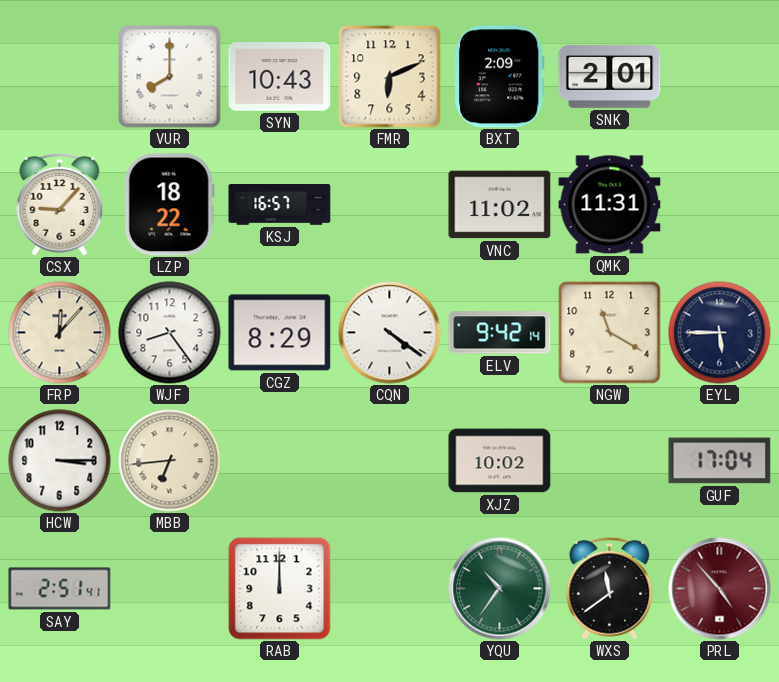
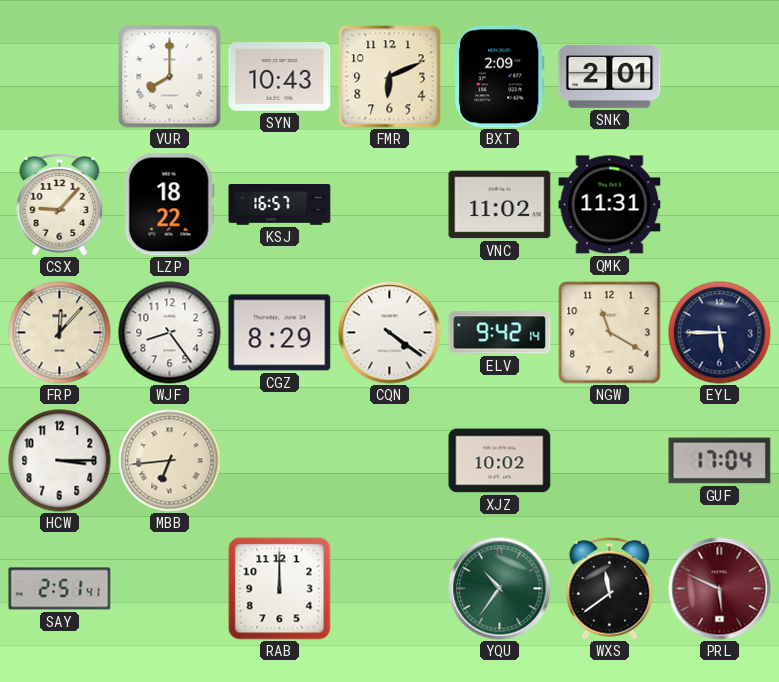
PRL: 4:53 -> 5:49 (720, 589)
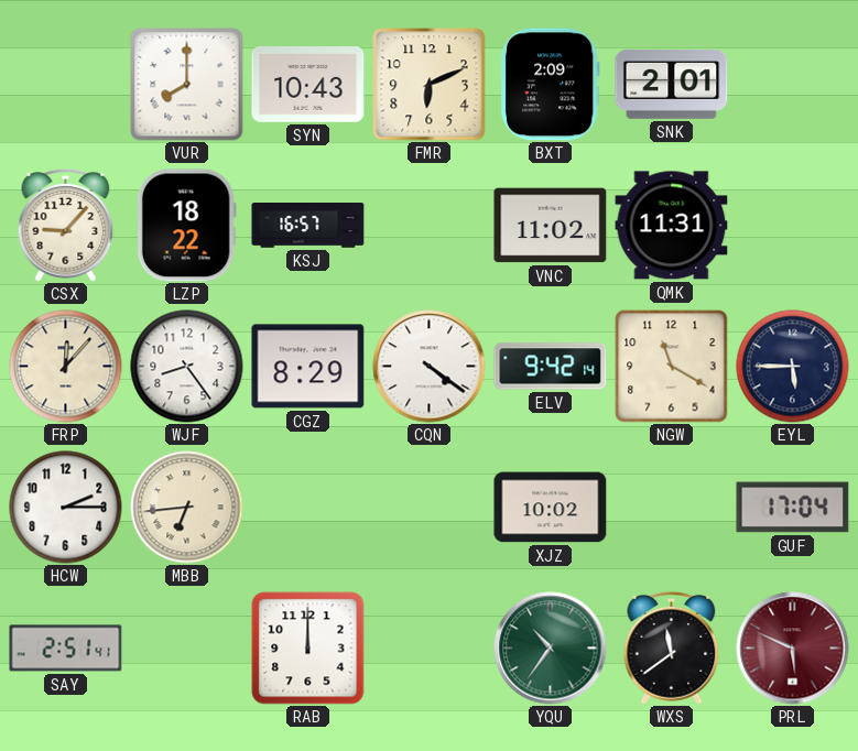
HCW: 3:15 -> 2:15 (66, 508)
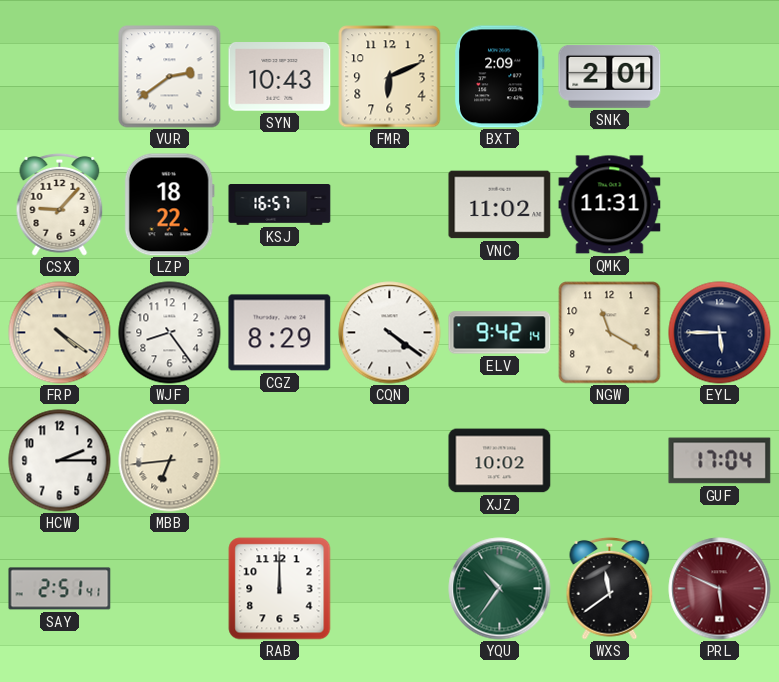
VUR: 8:00 -> 2:39 (170, 77)
FRP: 12:07 -> 4:21 (60, 333)
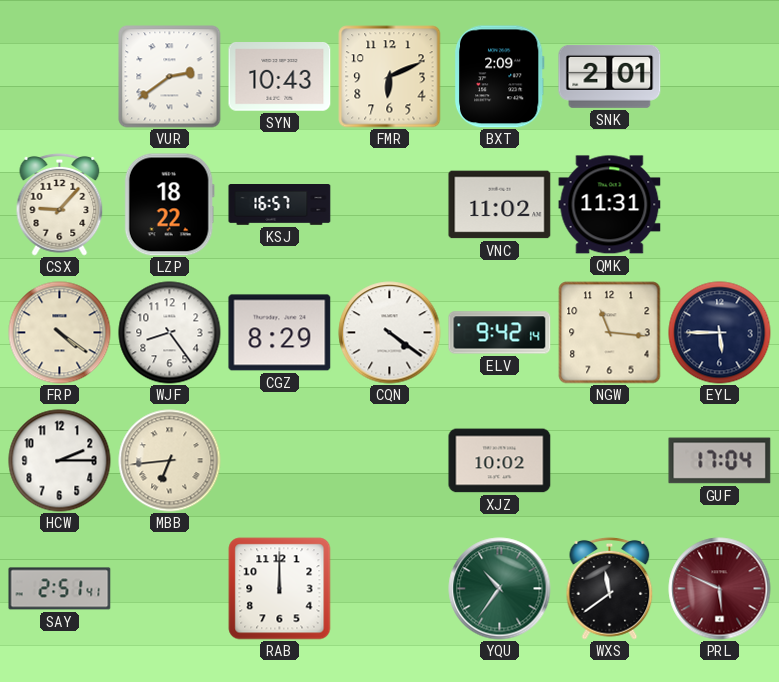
NGW: 11:20 -> 11:16 (610, 333)
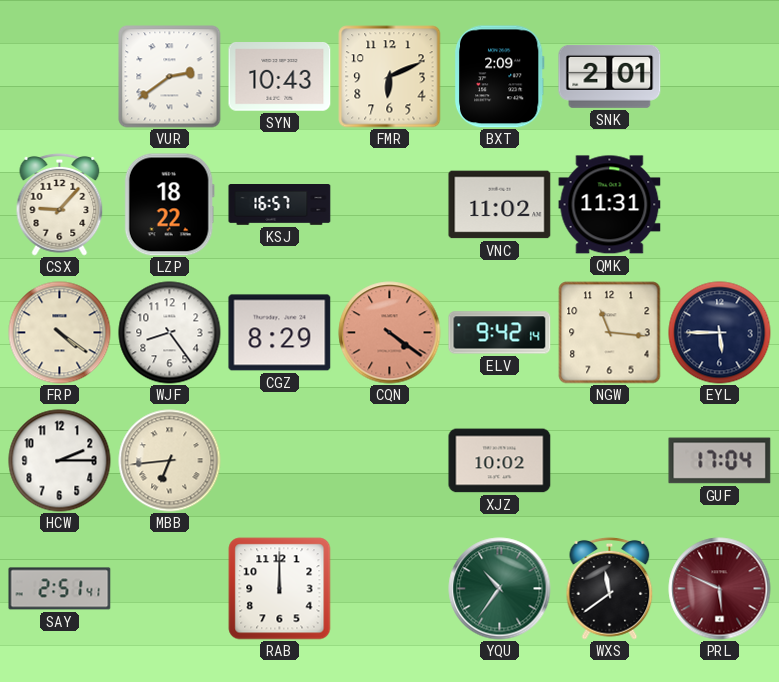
CQN dial: white -> salmon (390, 333)
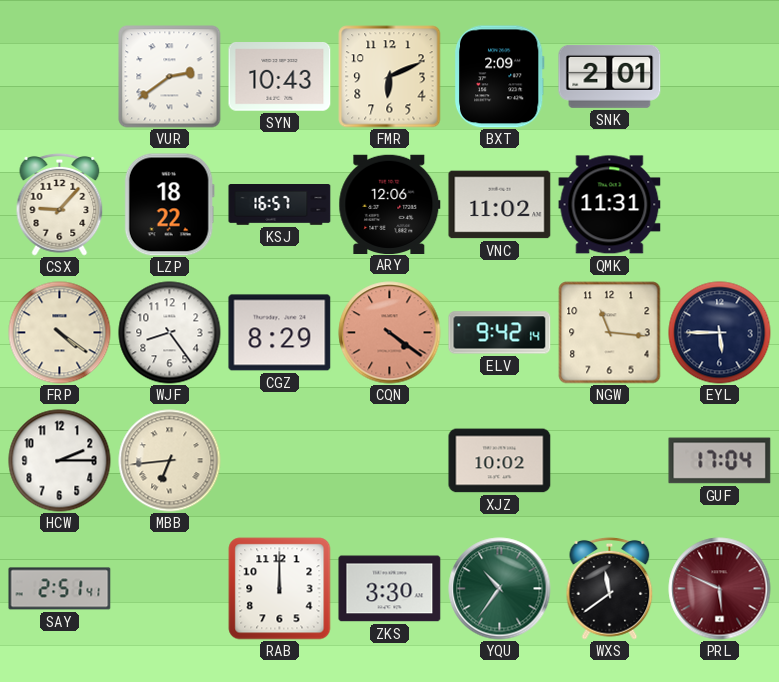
ARY: none -> 12:06 (390, 204)
ZKS: none -> 3:30 (390, 589)
